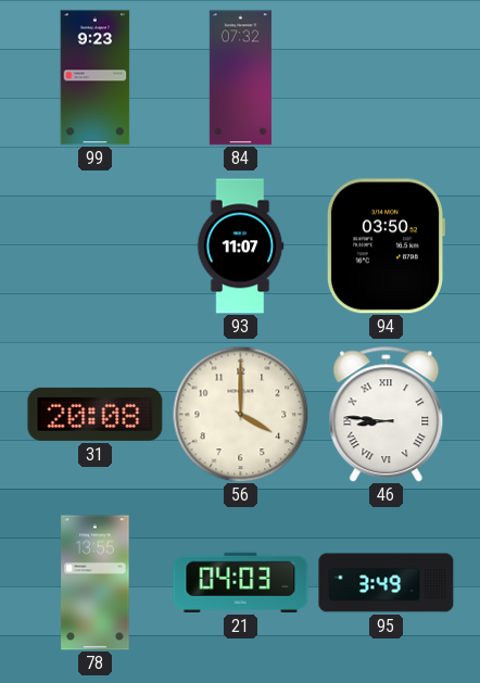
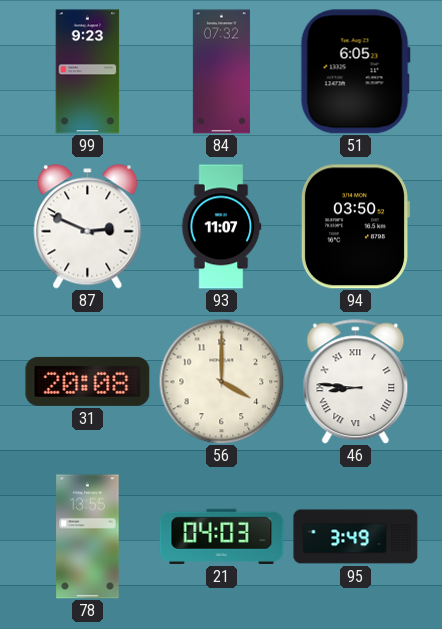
51: none -> 6:05 (355, 72)
87: none -> 2:49 (88, 227)
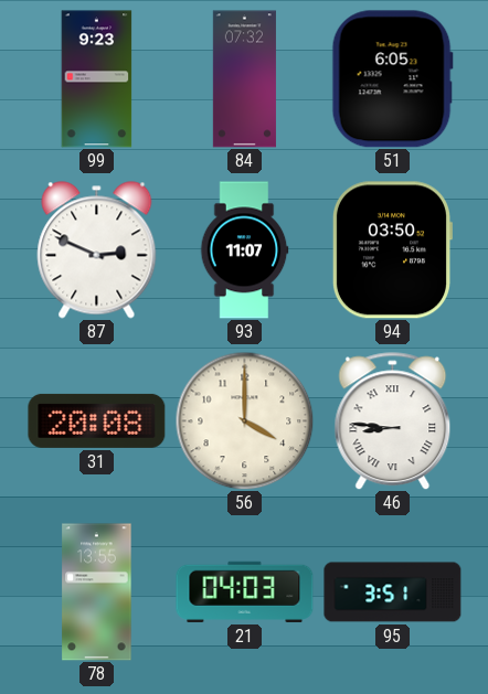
95: 3:49 -> 3:51 (393, 592)
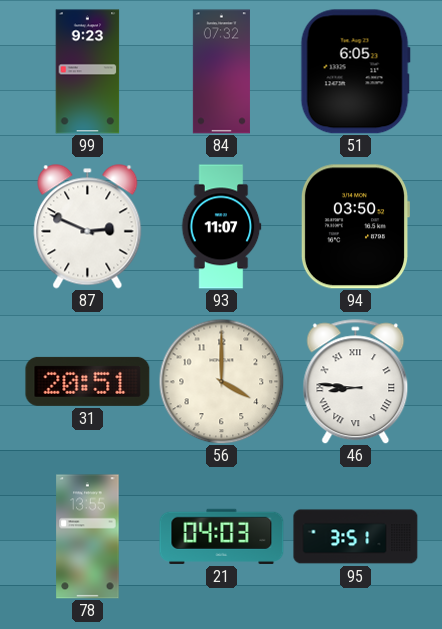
31: 20:08 -> 20:51 (88, 381)
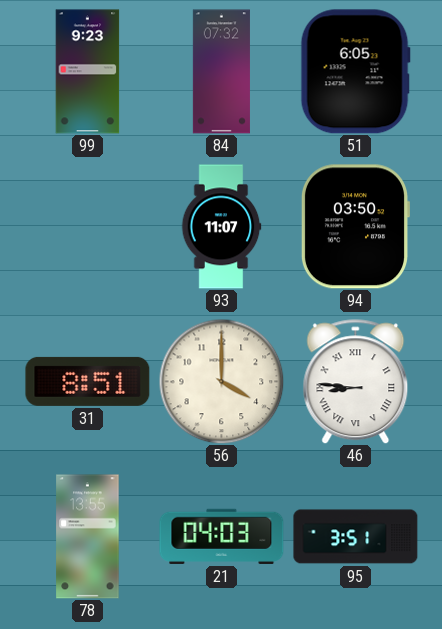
87: 2:49 -> none (88, 227)
31: 20:51 -> 8:51 (88, 381)
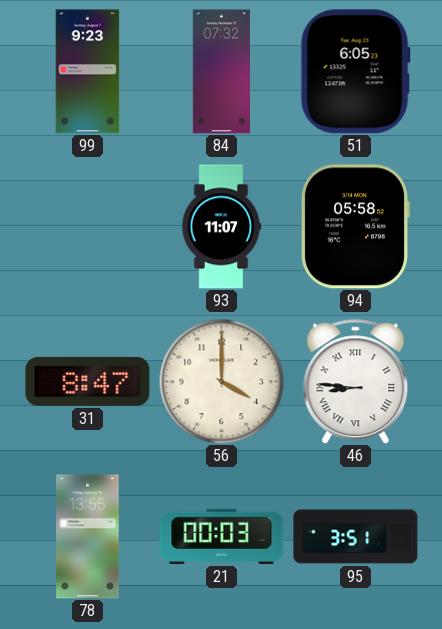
94: 03:50 -> 05:58 (354, 227)
31: 8:51 -> 8:47 (88, 381)
21: 04:03 -> 00:03 (222, 536)
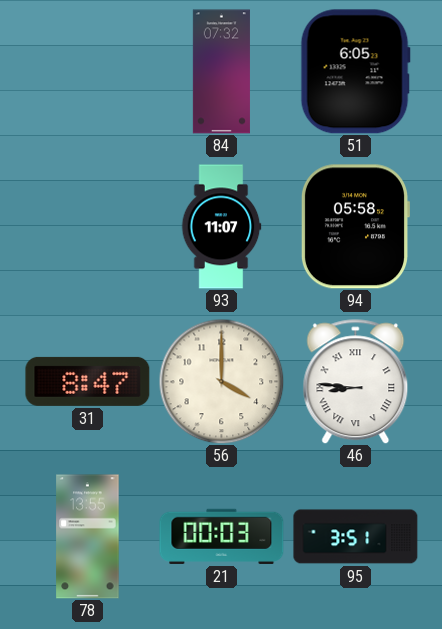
99: 9:23 -> none (88, 72)
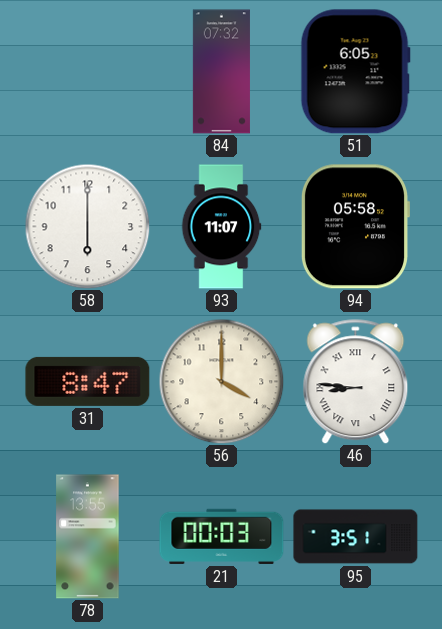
58: none -> 6:00 (87, 226)
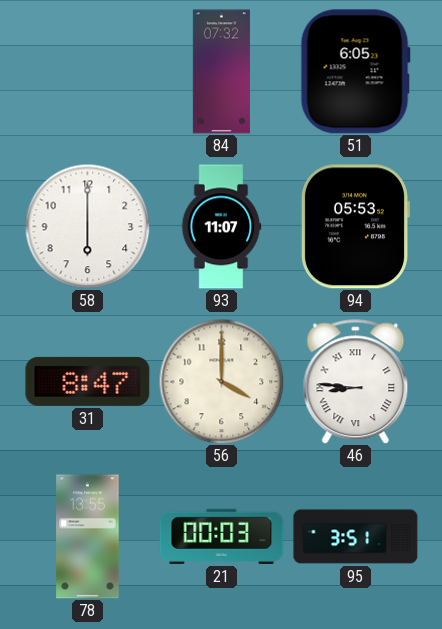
94: 05:58 -> 05:53 (354, 227)
